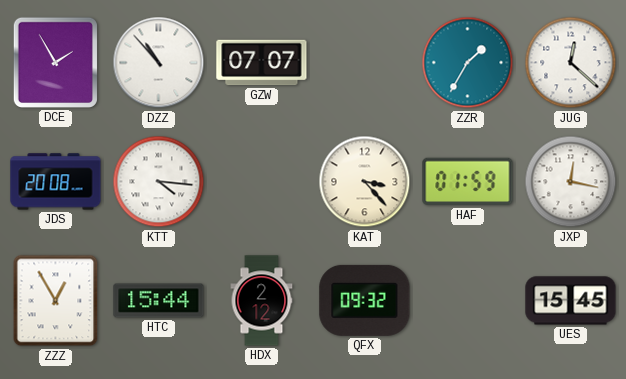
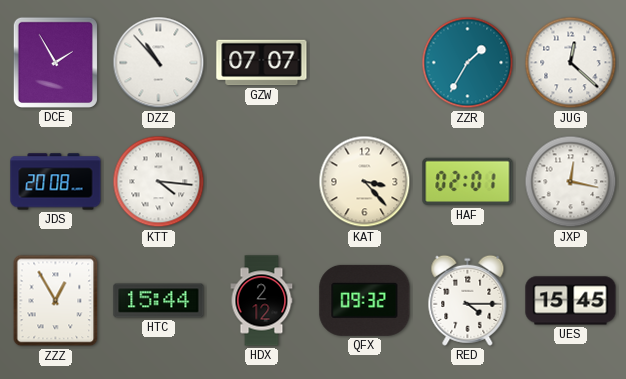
HAF: 01:59 -> 02:01 (468, 182)
RED: none -> 4:15 (468, 300)
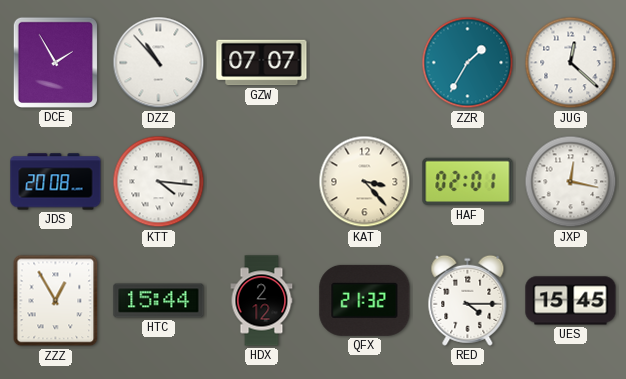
QFX: 09:32 -> 21:32 (365, 300)
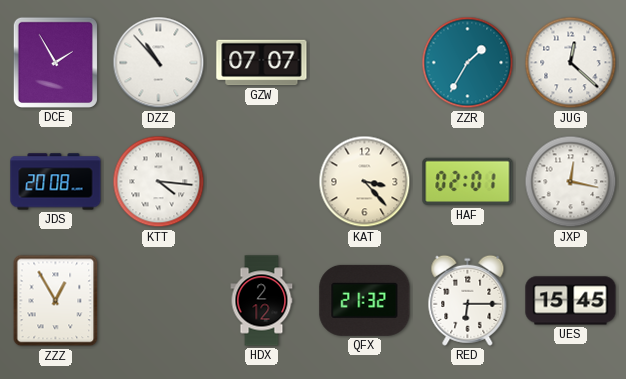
HTC: 15:44 -> none (159, 301)
RED: 4:15 -> 6:15 (468, 300)
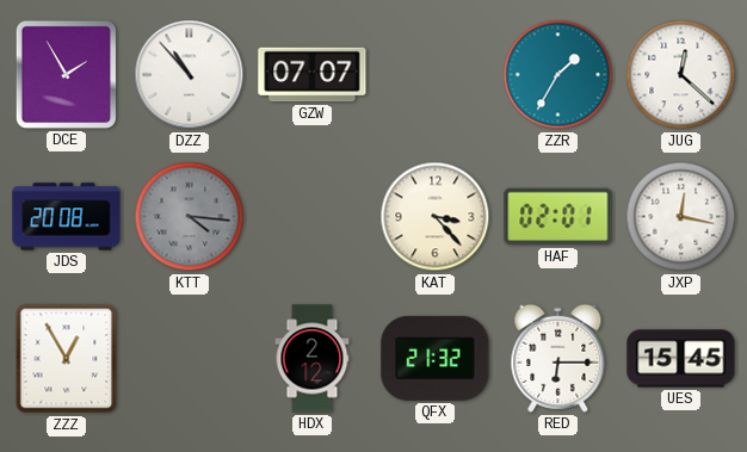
KTT dial: white -> grey (190, 217)
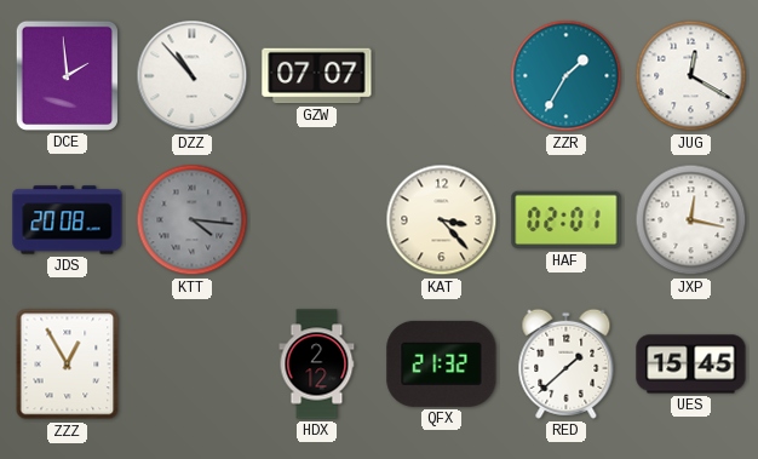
DCE: 1:55 -> 1:59 (67, 75)
JUG: 12:22 -> 12:20 (691, 76)
RED: 6:15 -> 1:38 (567, 363)
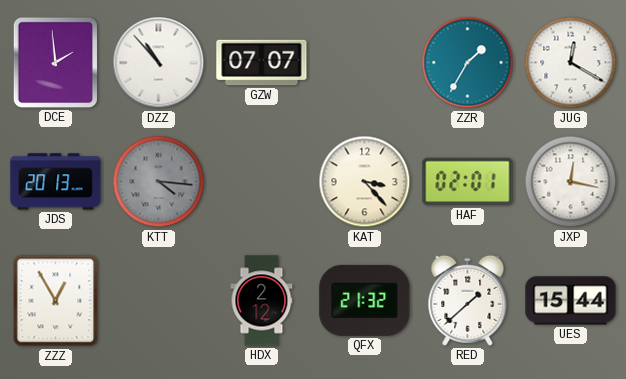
JDS: 20:08 -> 20:13 (56, 182)
UES: 15:45 -> 15:44 (571, 301)
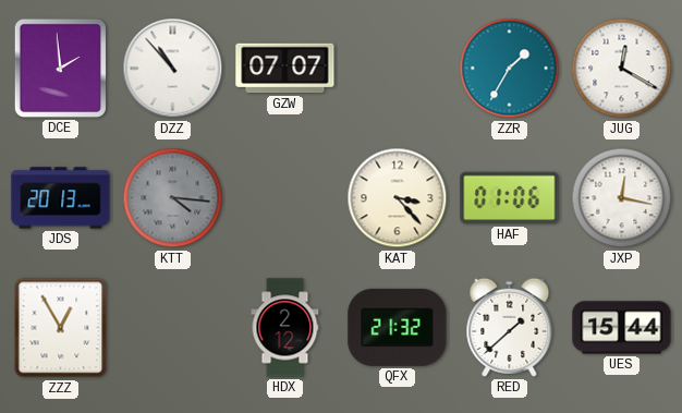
HAF: 02:01 -> 01:06 (510, 198)
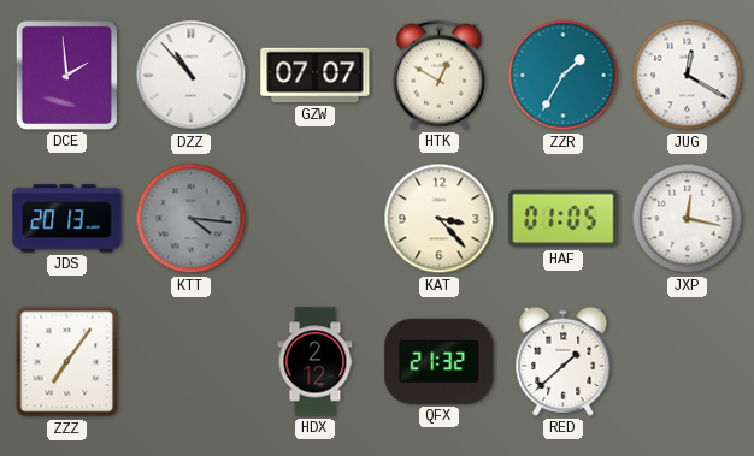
HTK: none -> 12:50 (438, 75)
HAF: 01:06 -> 01:05 (564, 219)
ZZZ: 12:55 -> 7:06 (67, 362)
UES: 15:44 -> none (622, 328)
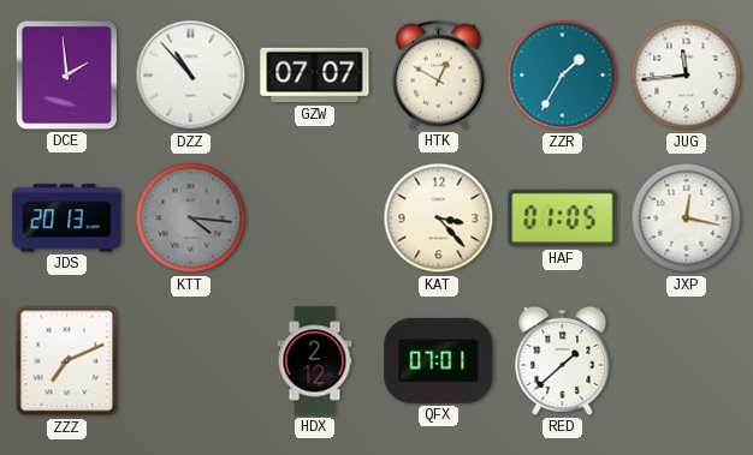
JUG: 12:20 -> 11:44 (687, 76)
ZZZ: 7:06 -> 7:11 (67, 361)
QFX: 21:32 -> 07:01 (439, 360)
